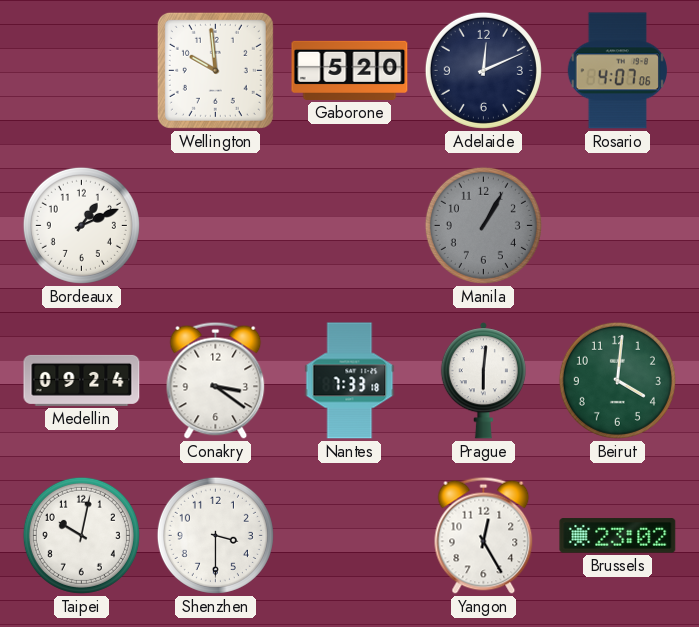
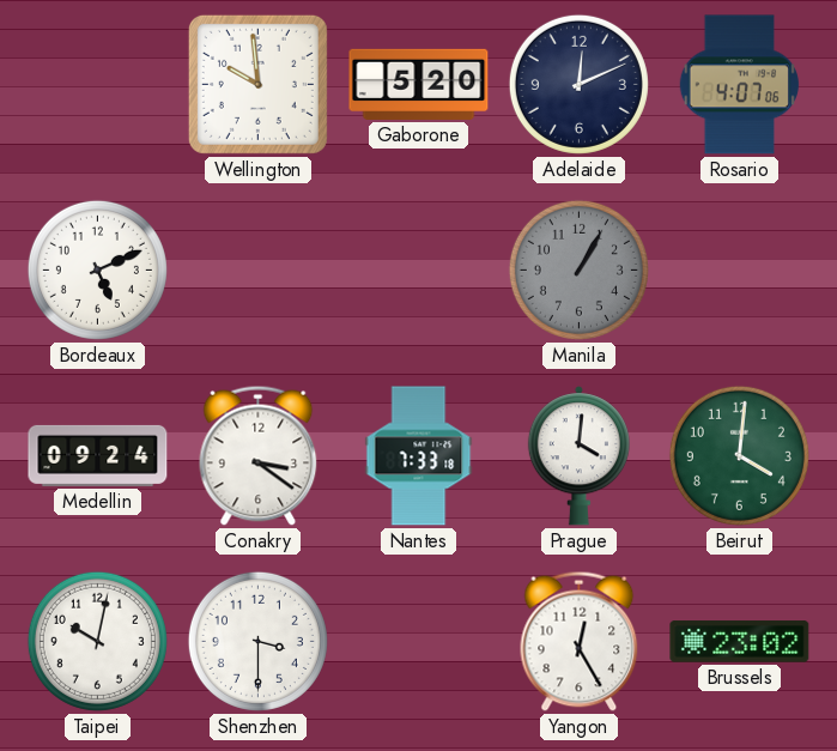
Bordeaux: 1:11 -> 5:11 (97, 269)
Prague: 6:01 -> 4:01 (578, 456)
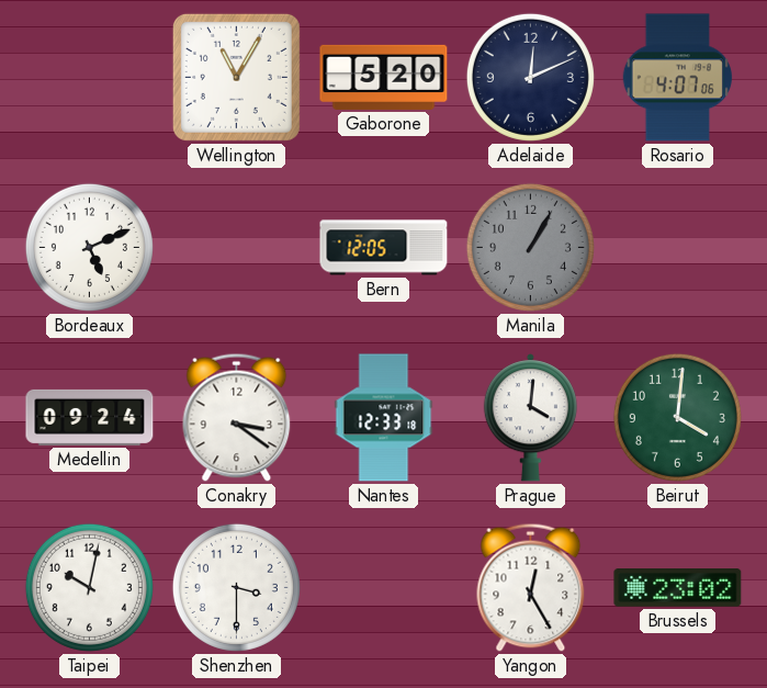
Wellington: 9:59 -> 11:05 (236, 77)
Bern: none -> 12:05 (384, 248)
Nantes: 7:33 -> 12:33 (384, 418)
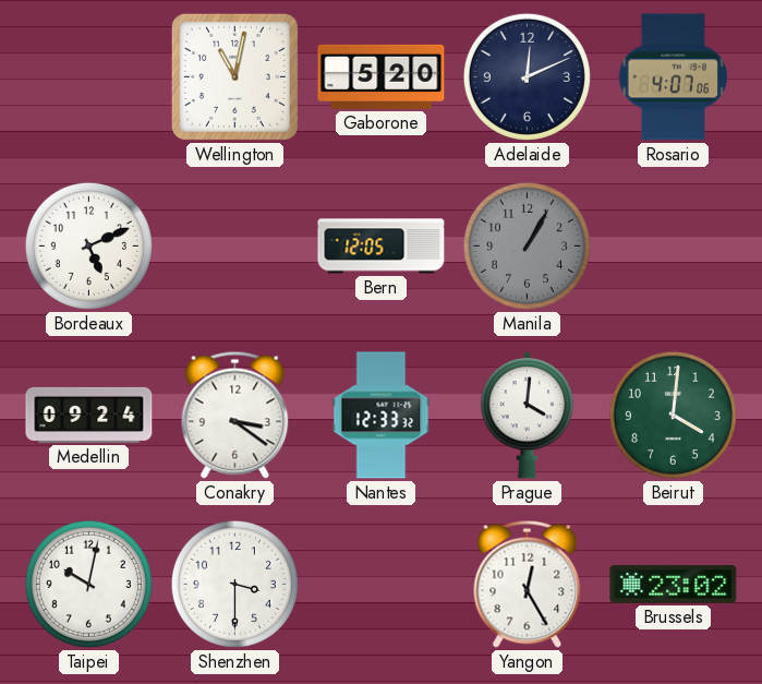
Wellington: 11:05 -> 11:02 (234, 76)
Nantes: 12:33:18 -> 12:33:32 (382, 416)
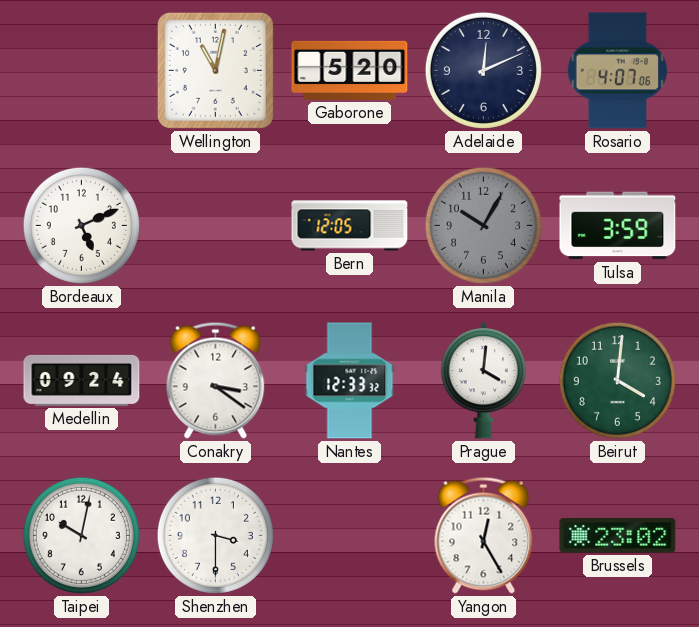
Manila: 1:05 -> 10:05 (483, 225)
Tulsa: none -> 3:59 (618, 226)
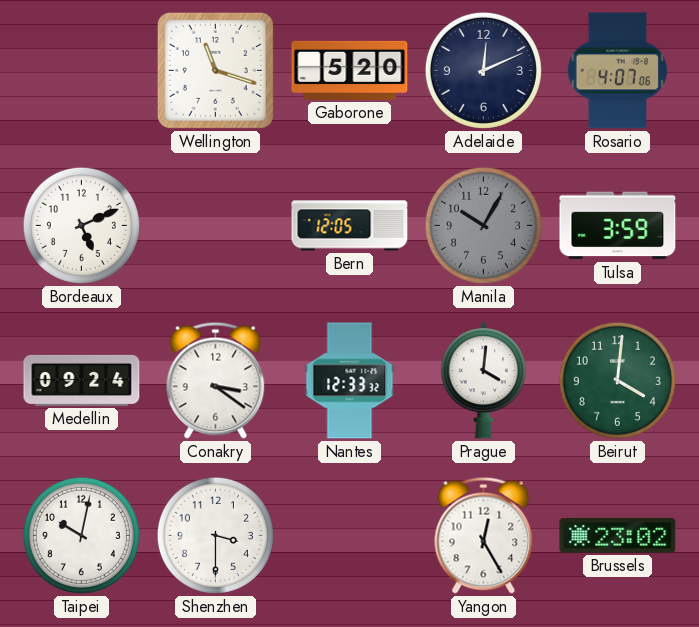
Wellington: 11:02 -> 11:18 (215, 70)
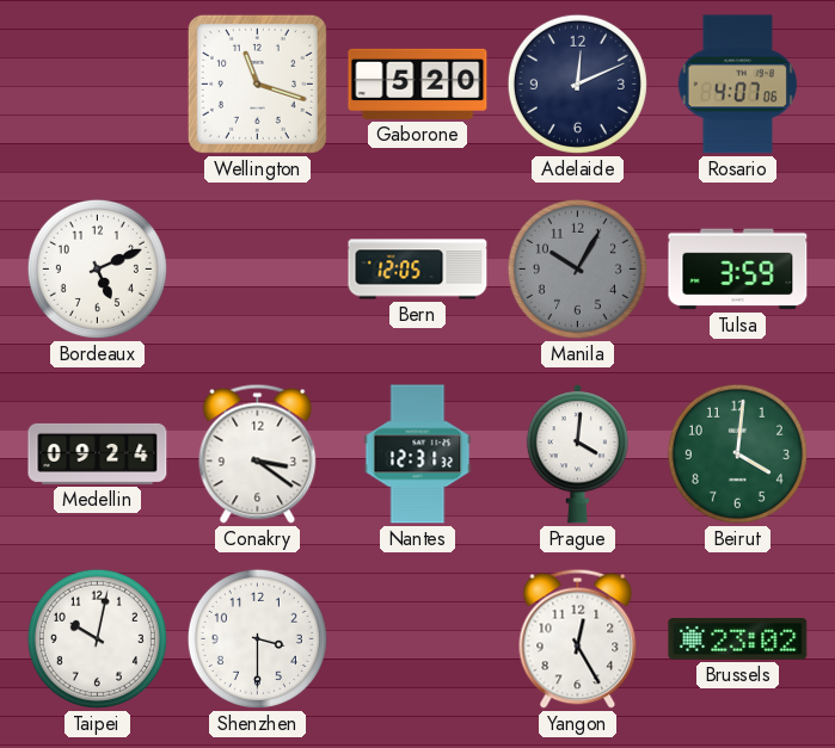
Nantes: 12:33 -> 12:31 (418, 455)
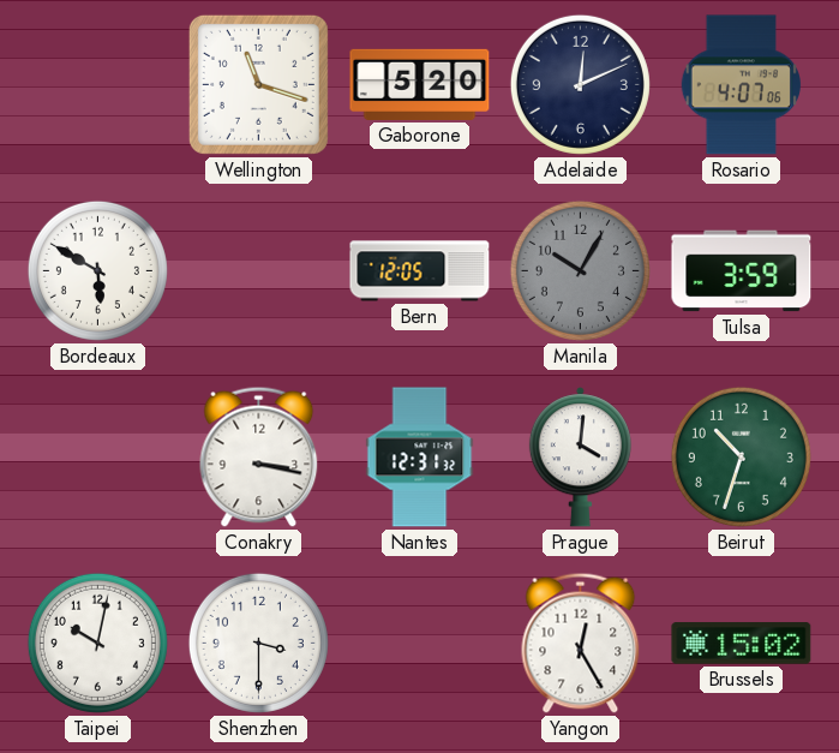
Bordeaux: 5:11 -> 5:50 (97, 270)
Medellin: 09:24 -> none (98, 453)
Conakry: 3:21 -> 3:17 (259, 456)
Beirut: 4:01 -> 10:33 (741, 456)
Brussels: 23:02 -> 15:02 (742, 644)
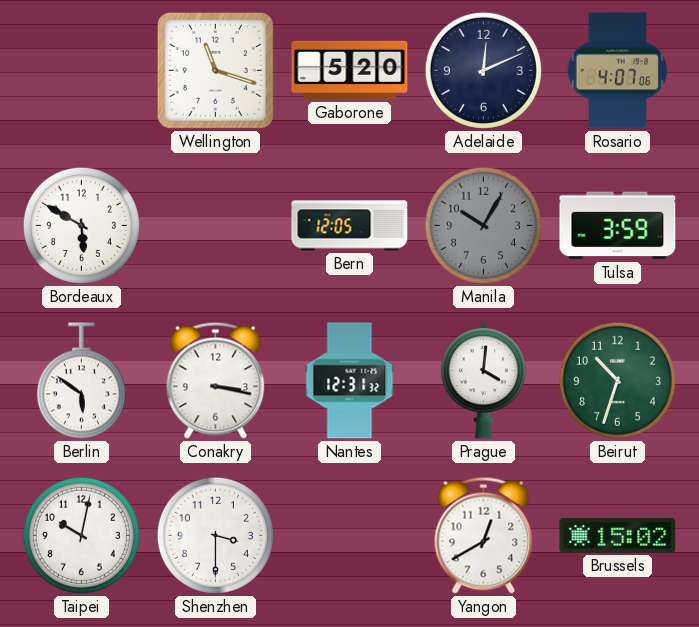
Berlin: none -> 5:51 (81, 381)
Yangon: 12:25 -> 12:40 (484, 535)
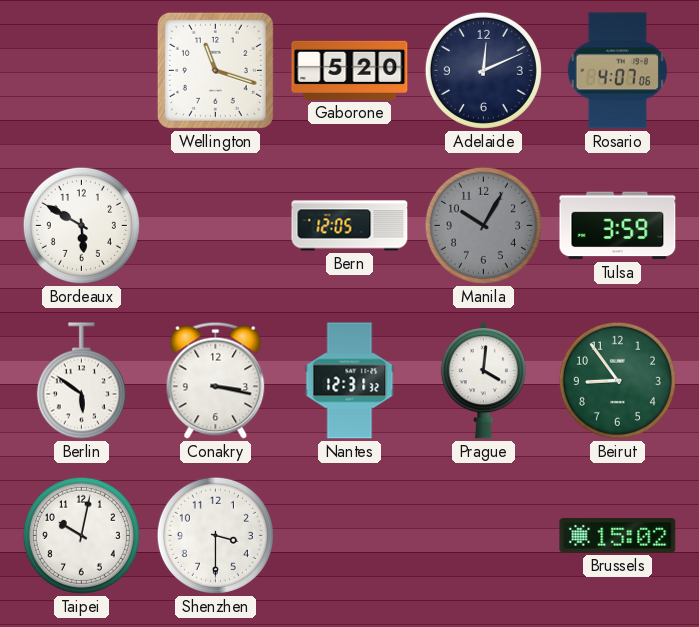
Beirut: 10:33 -> 8:54 (617, 380)
Yangon: 12:40 -> none (484, 535)
